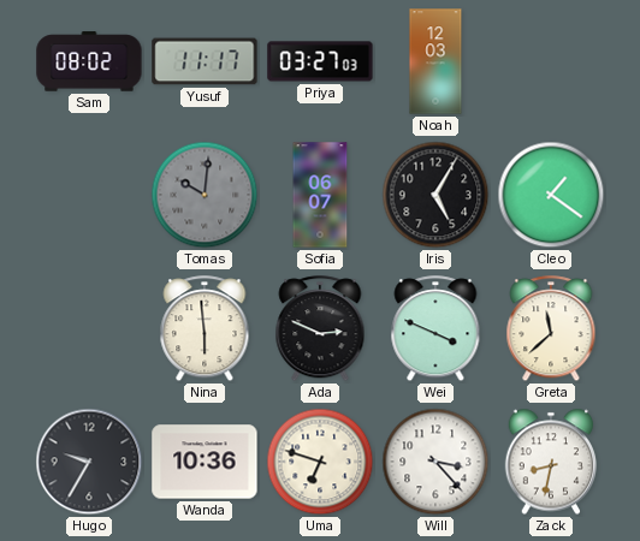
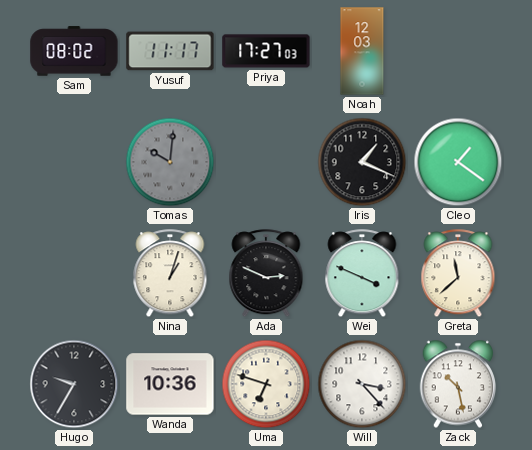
Priya: 03:27 -> 17:27 (266, 51)
Sofia: 06:07 -> none (320, 195)
Iris: 5:05 -> 1:19 (362, 162)
Nina: 5:59 -> 1:03 (170, 274)
Zack: 8:32 -> 10:28 (458, 384)
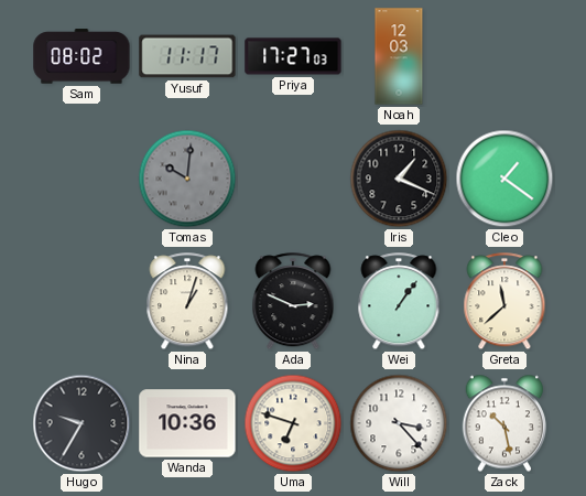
Wei: 3:49 -> 1:06 (399, 302)
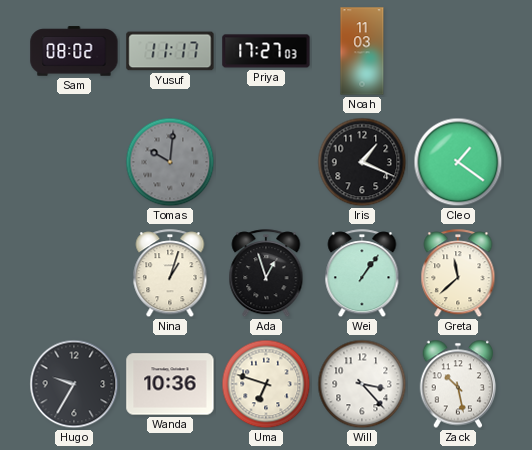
Noah: 12:03 -> 11:03 (362, 51)
Ada: 2:49 -> 12:57 (266, 274)
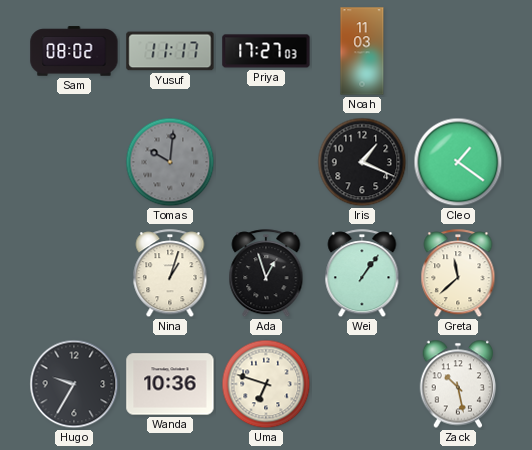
Will: 3:23 -> none (362, 384)
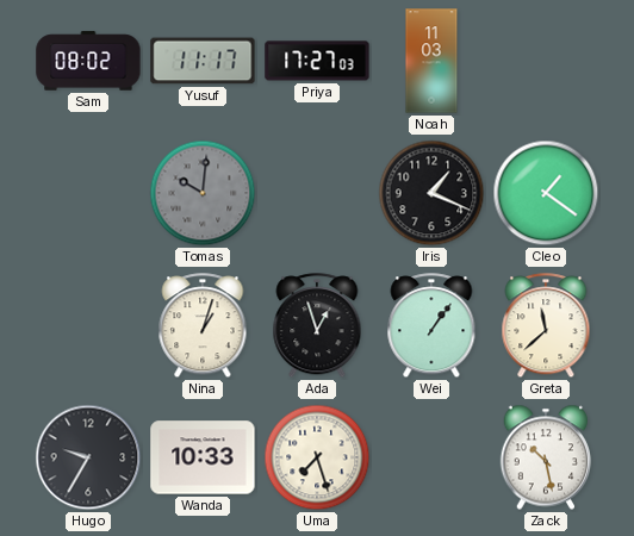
Wanda: 10:36 -> 10:33 (203, 457)
Uma: 6:48 -> 7:27 (317, 457)
